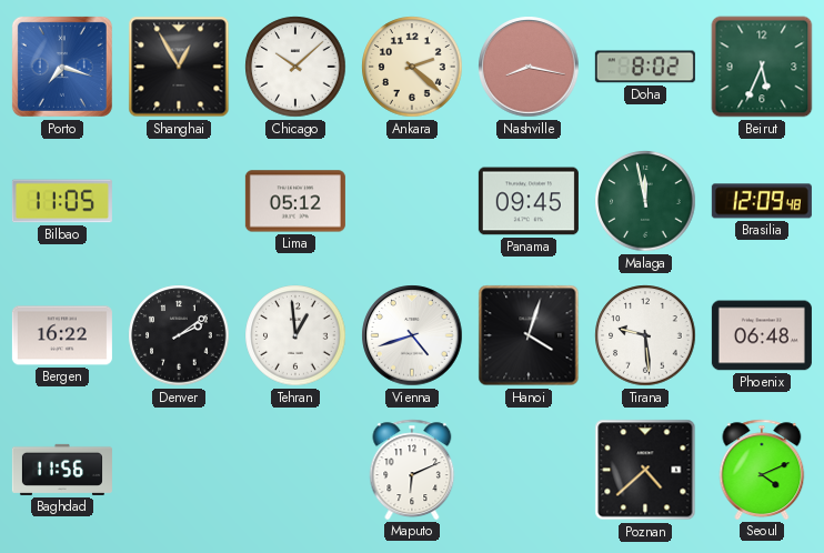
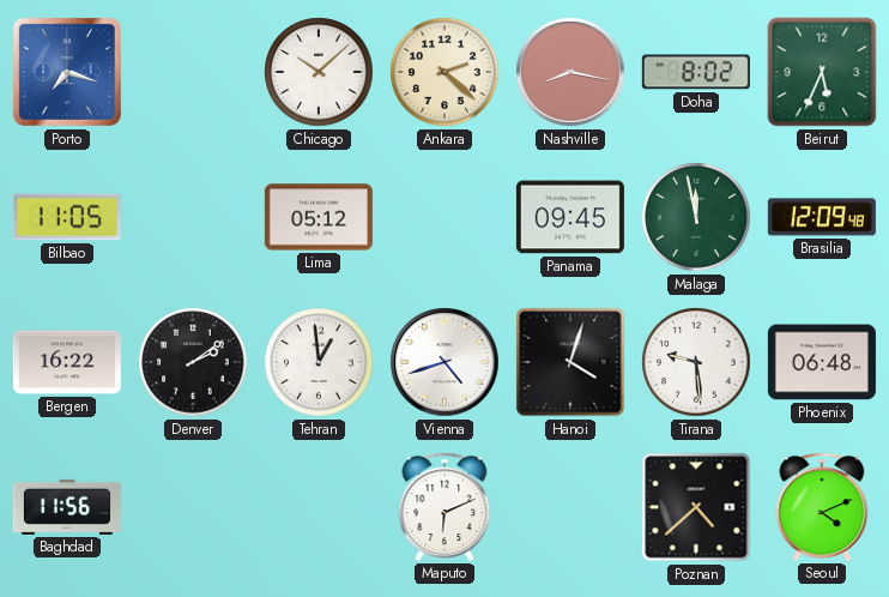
Shanghai: 12:55 -> none (179, 67)
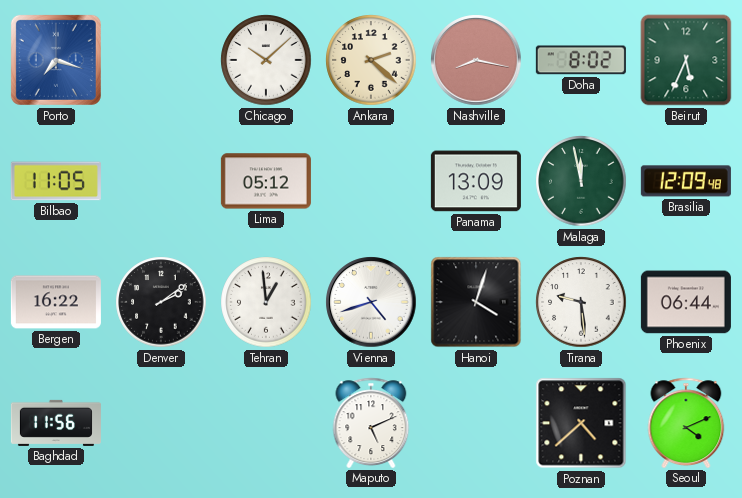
Panama: 09:45 -> 13:09 (476, 181)
Phoenix: 06:48 -> 06:44 (686, 302)
Maputo: 6:11 -> 5:11 (371, 423)
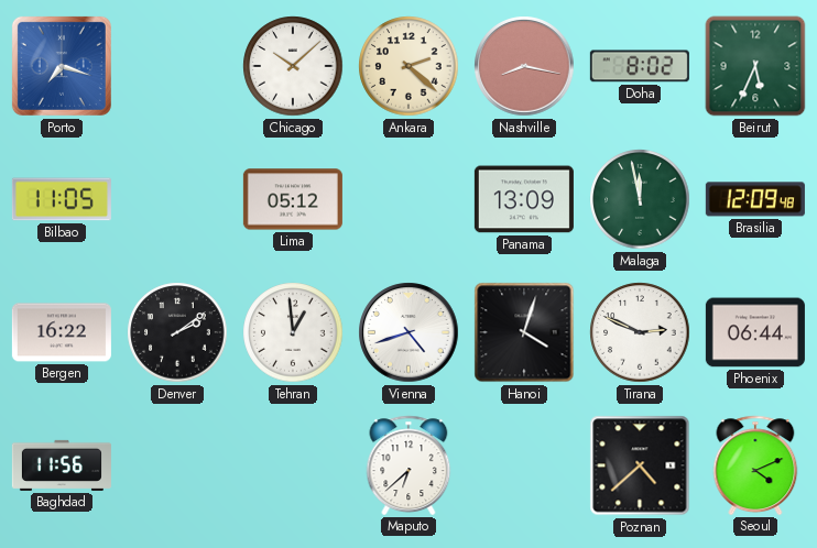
Tirana: 9:29 -> 2:49 (640, 332)
Maputo: 5:11 -> 6:38 (408, 465)
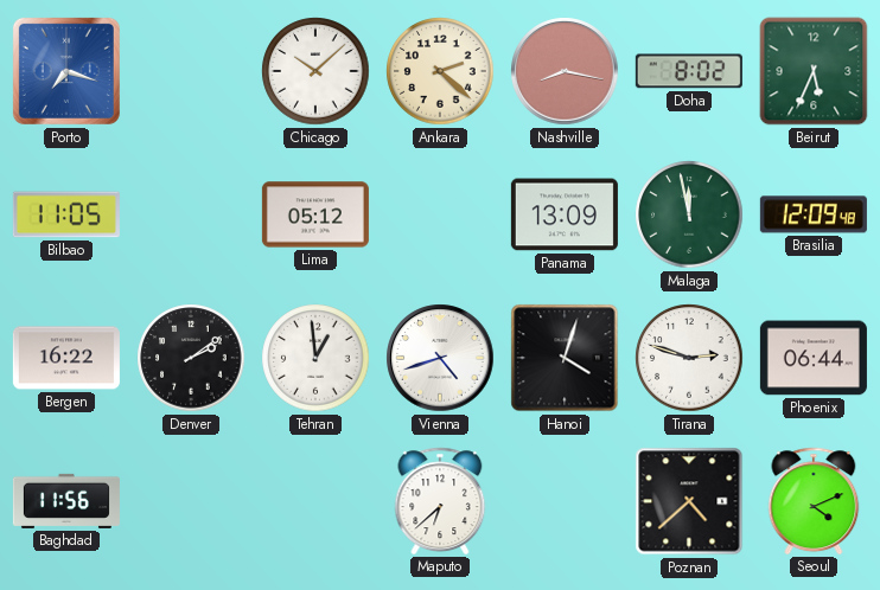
Tirana: 2:49 -> 2:48 (689, 358)
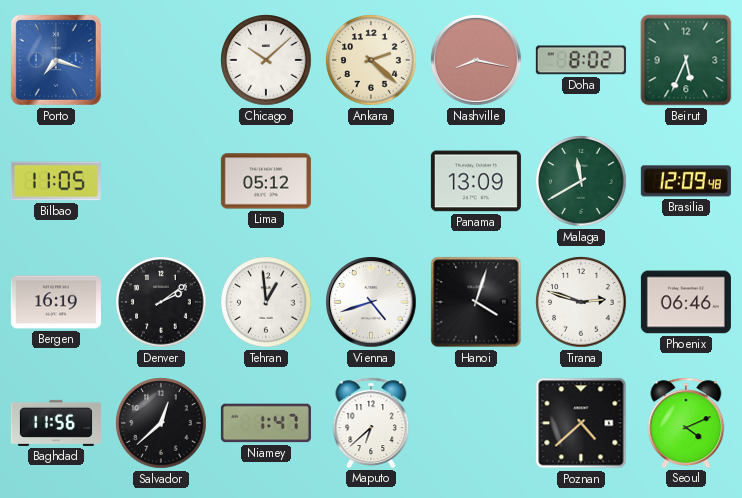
Malaga: 11:58 -> 11:40 (581, 181)
Bergen: 16:22 -> 16:19 (56, 302)
Phoenix: 06:44 -> 06:46 (686, 302)
Salvador: none -> 12:38 (161, 423)
Niamey: none -> 1:47 (266, 423)
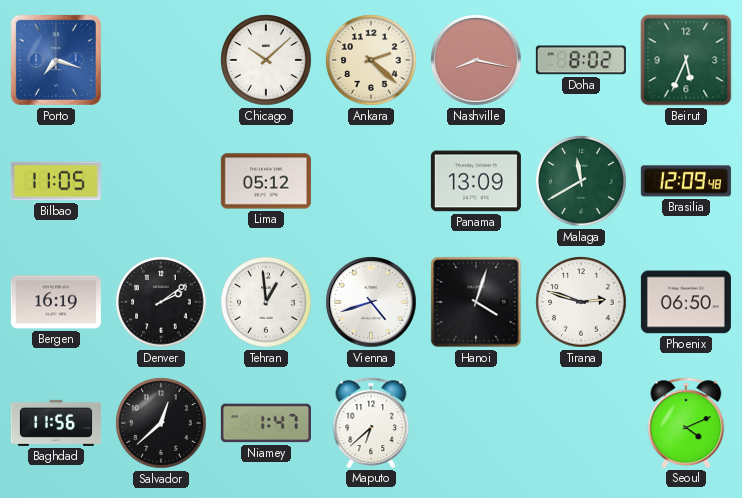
Phoenix: 06:46 -> 06:50 (686, 302)
Poznan: 4:38 -> none (581, 423)
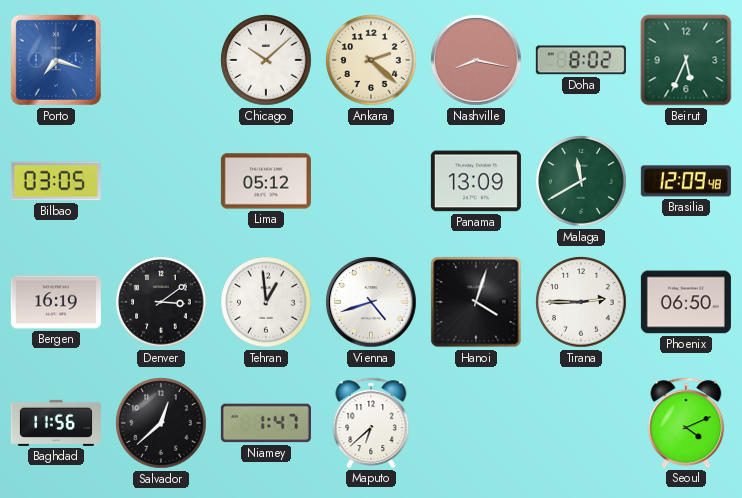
Bilbao: 11:05 -> 03:05 (56, 181)
Denver: 2:09 -> 3:09 (161, 302)
Tirana: 2:48 -> 2:45 (581, 302)
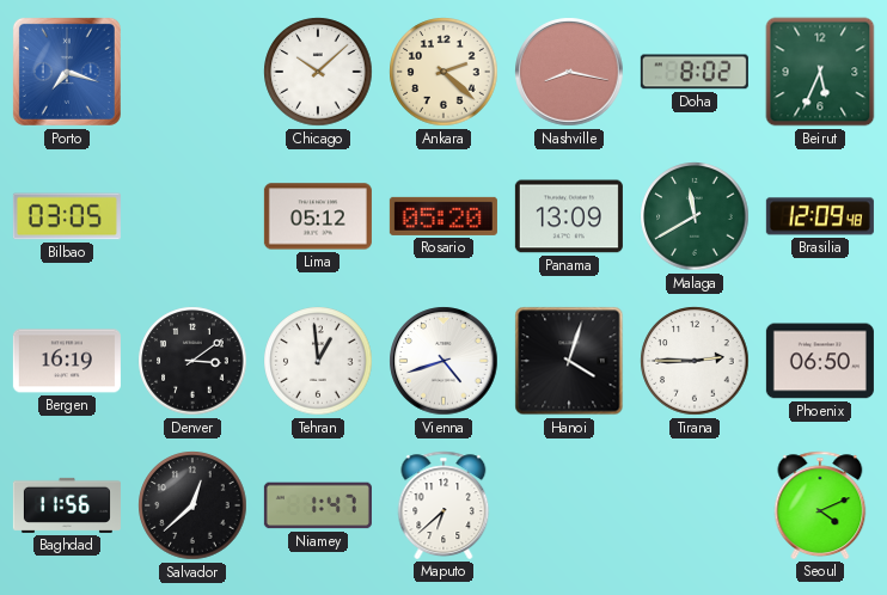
Rosario: none -> 05:20 (443, 216)
